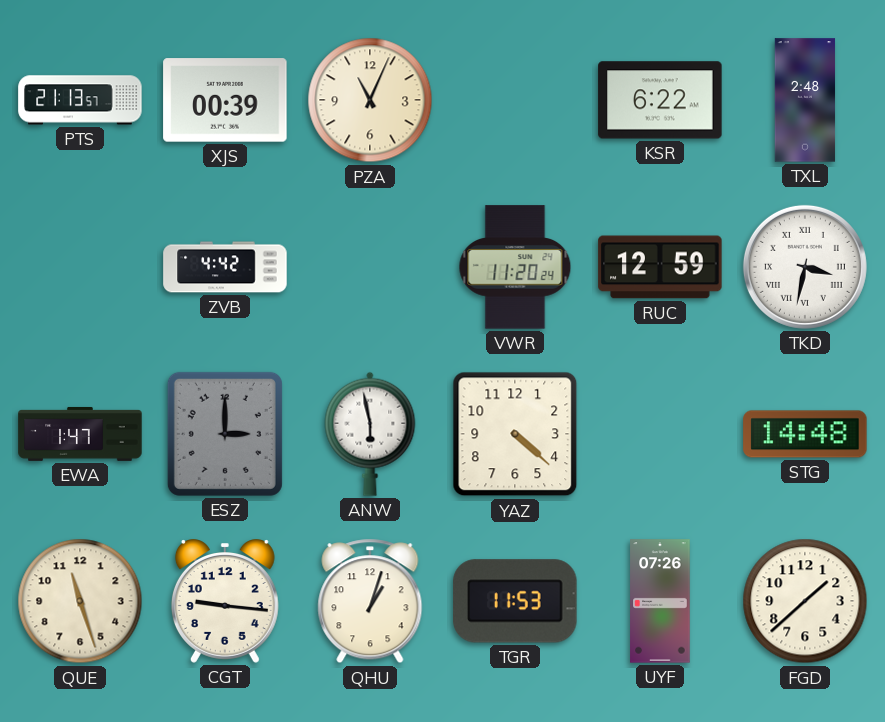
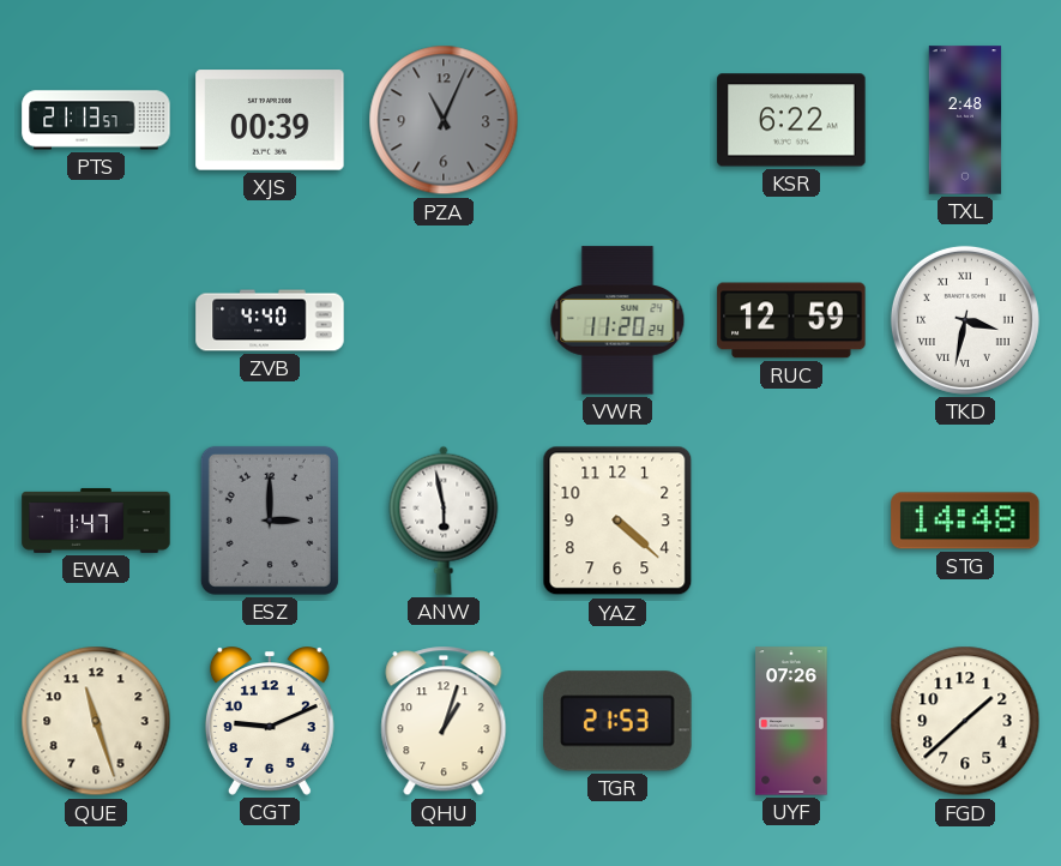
PZA dial: cream -> grey (444, 120)
ZVB: 4:42 -> 4:40 (270, 320)
CGT: 9:16 -> 9:11 (270, 721)
TGR: 11:53 -> 21:53 (617, 721)
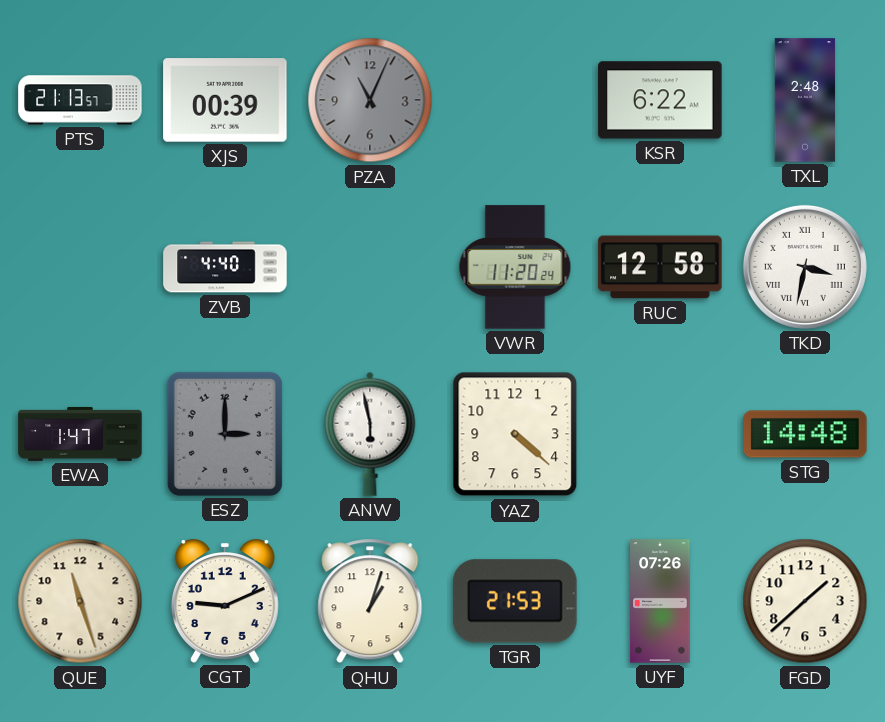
RUC: 12:59 -> 12:58 (660, 267)
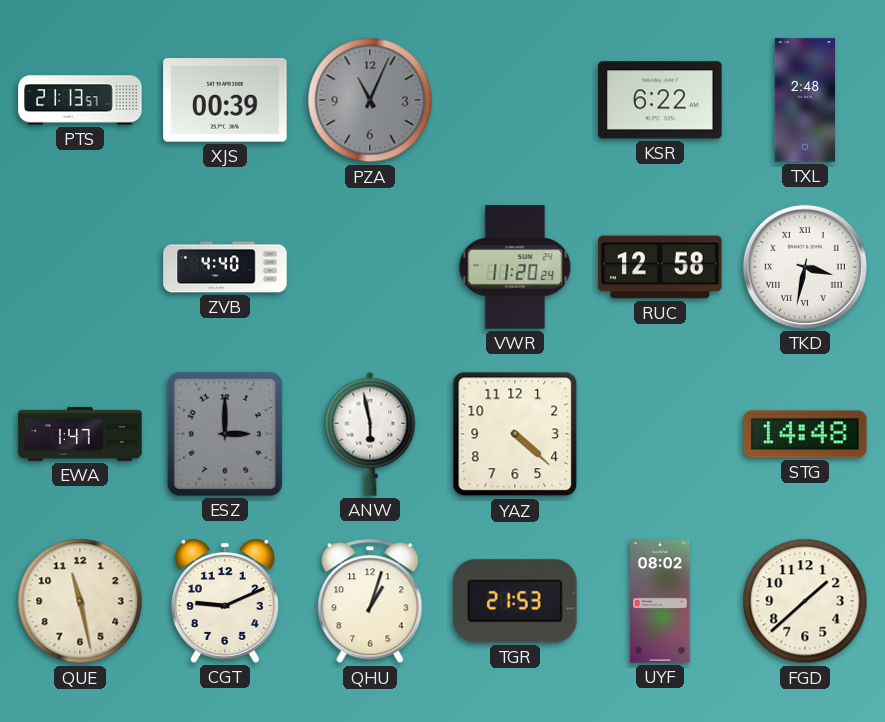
QUE: 11:27 -> 11:28 (80, 601)
UYF: 07:26 -> 08:02 (660, 601)
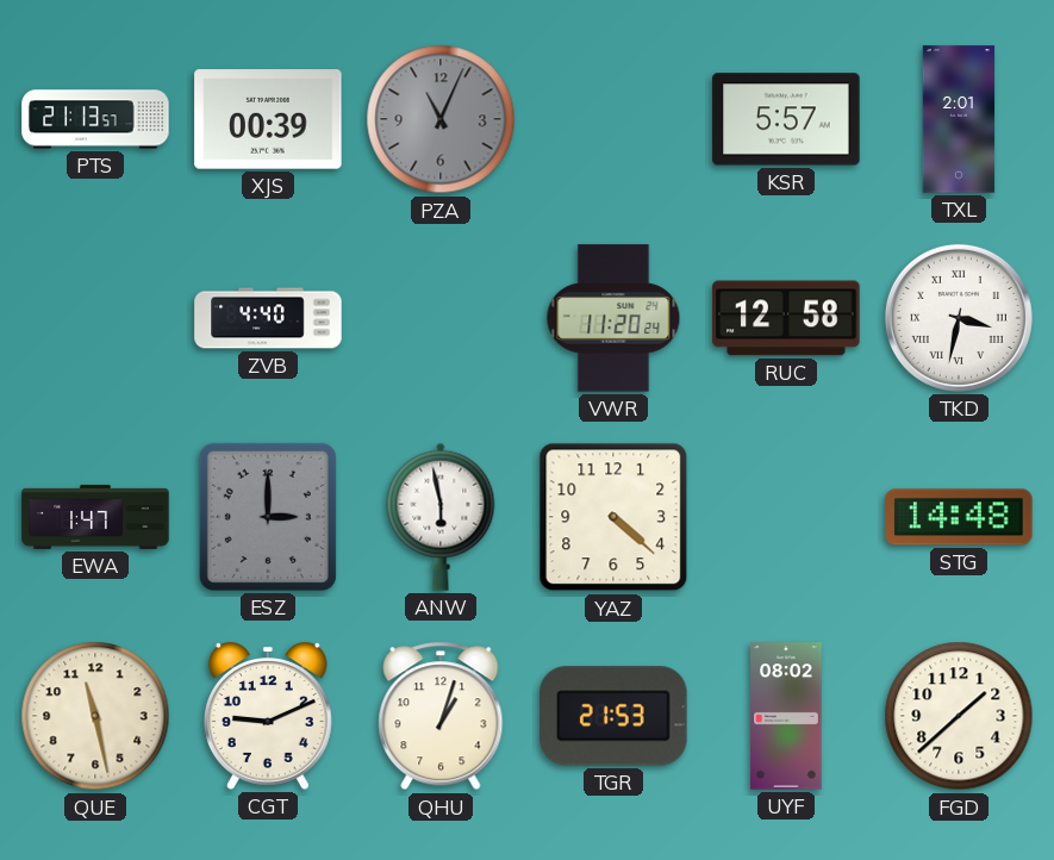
KSR: 6:22 -> 5:57 (786, 119)
TXL: 2:48 -> 2:01 (959, 119)
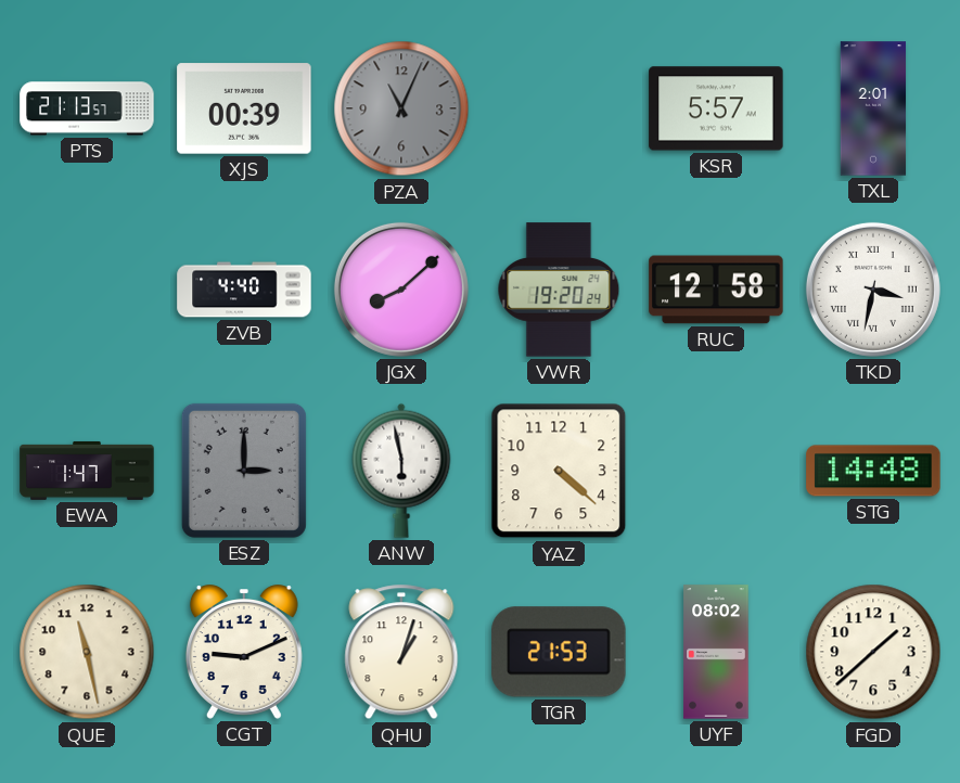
JGX: none -> 8:08 (401, 290)
VWR: 11:20 -> 19:20 (559, 290)
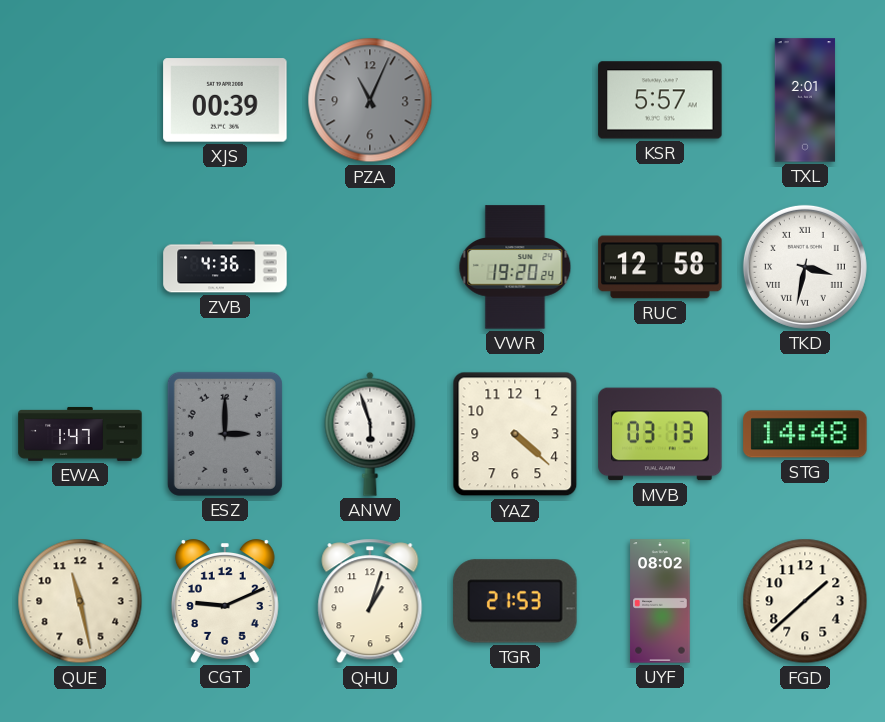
PTS: 21:13 -> none (87, 108)
ZVB: 4:40 -> 4:36 (225, 267)
JGX: 8:08 -> none (401, 290)
ANW: 5:58 -> 5:57 (370, 434)
MVB: none -> 03:13 (660, 434)
